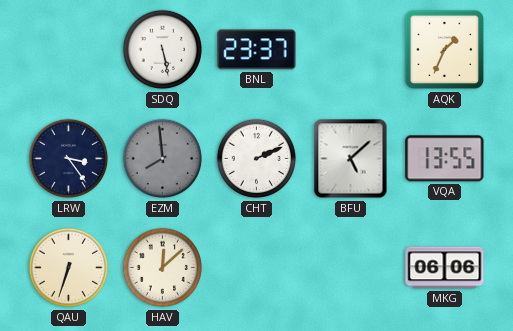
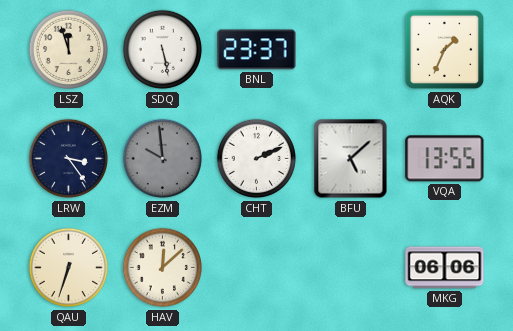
LSZ: none -> 11:57 (69, 50)
EZM: 7:59 -> 9:59 (163, 159)
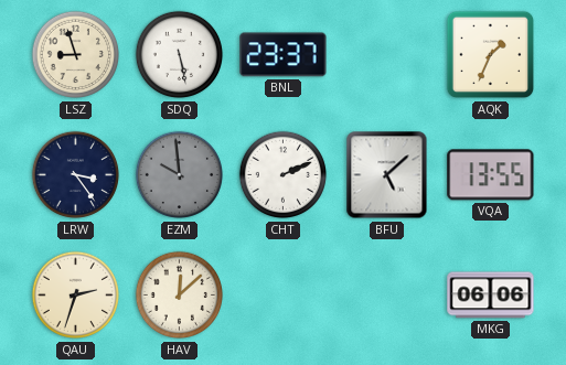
LSZ: 11:57 -> 8:57 (76, 55)
QAU: 6:33 -> 2:33 (76, 296)
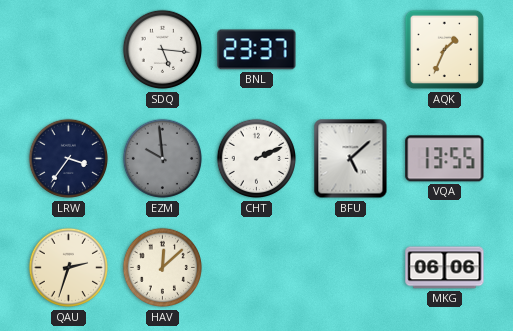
LSZ: 8:57 -> none (76, 55)
SDQ: 5:28 -> 5:16 (163, 50)
LRW: 3:24 -> 3:36 (69, 159)
